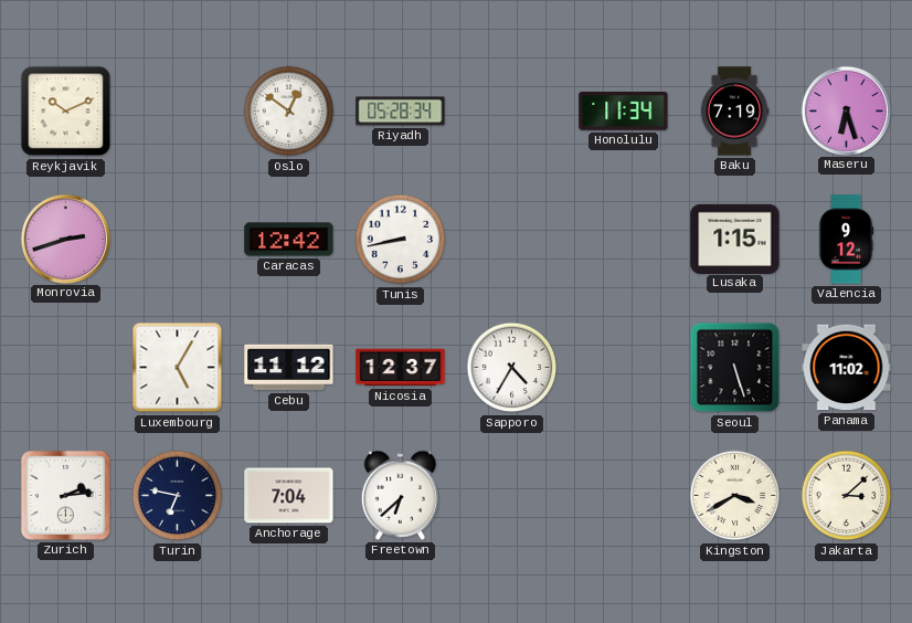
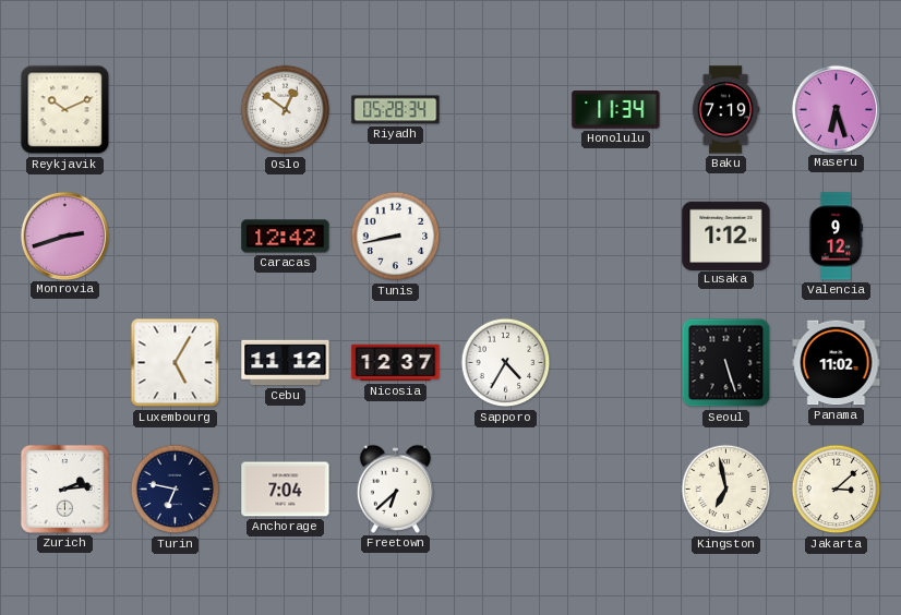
Lusaka: 1:15 -> 1:12 (726, 236)
Kingston: 3:40 -> 6:58 (726, 490)
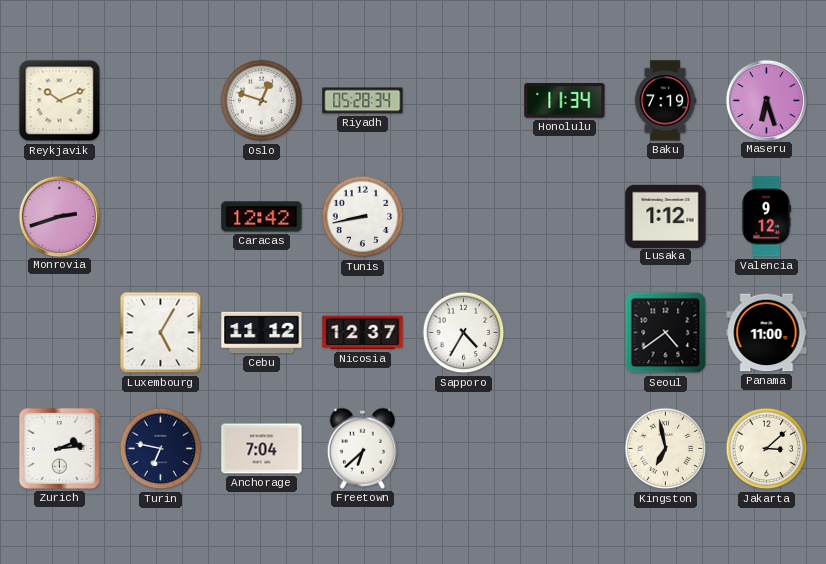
Oslo: 12:51 -> 12:48 (262, 101)
Seoul: 5:27 -> 4:39 (666, 333)
Panama: 11:02 -> 11:00 (767, 333)
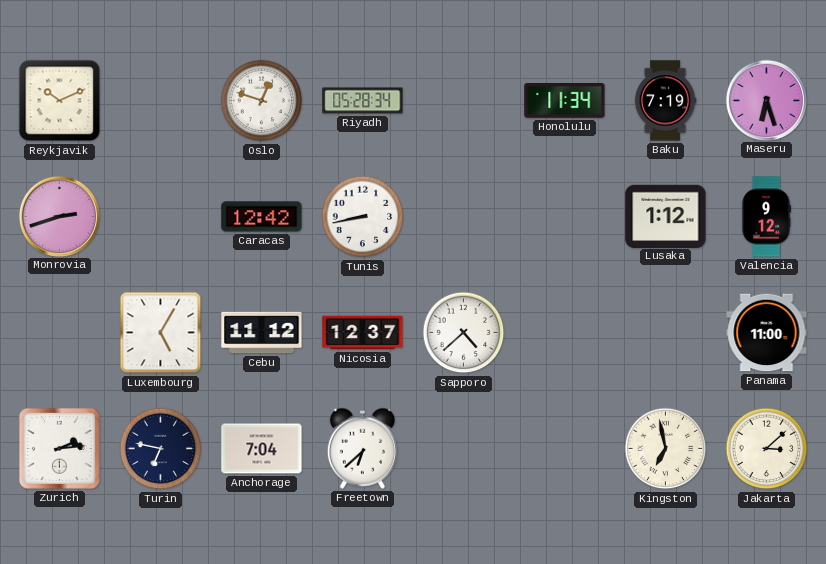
Sapporo: 4:35 -> 4:38 (464, 333)
Seoul: 4:39 -> none (666, 333)
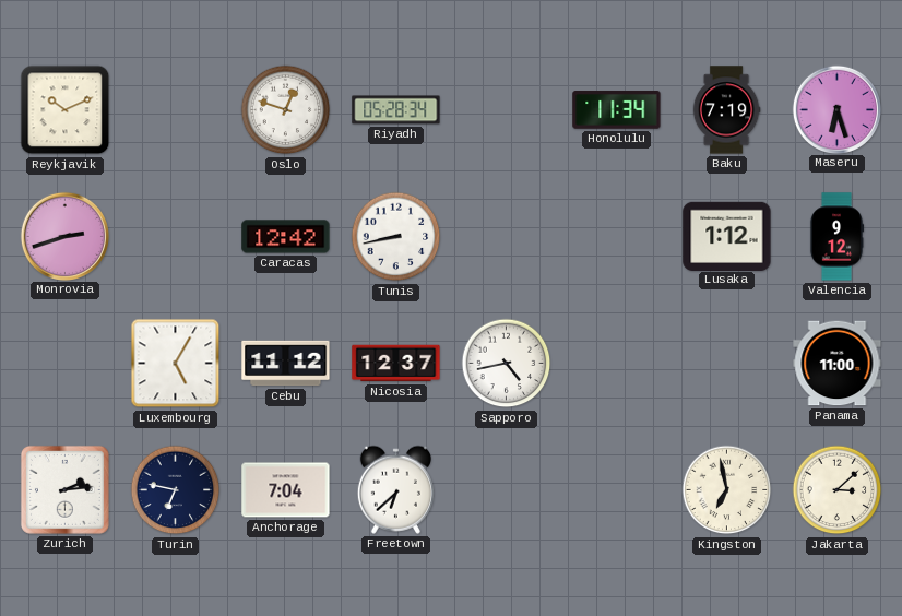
Sapporo: 4:38 -> 4:43 (507, 364)
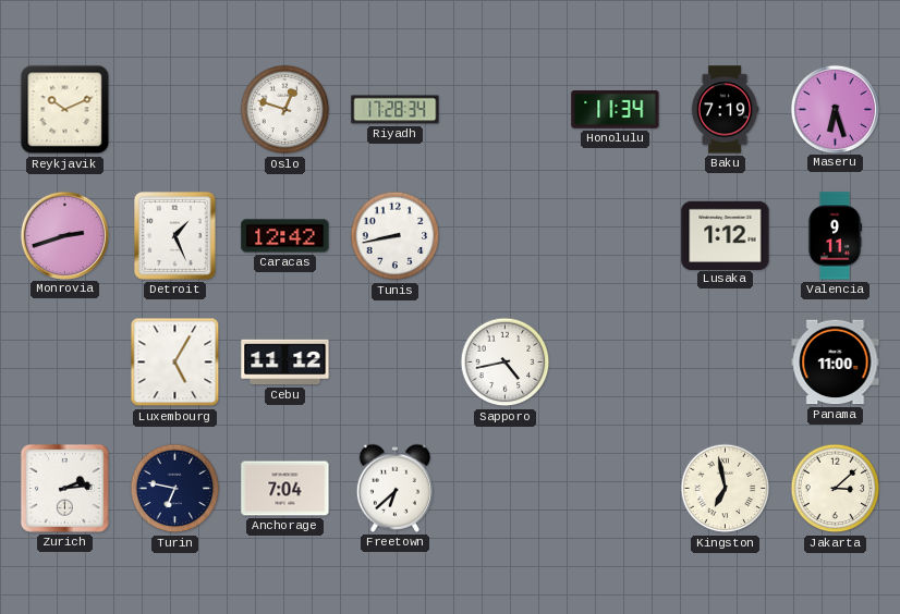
Riyadh: 05:28 -> 17:28 (396, 110)
Detroit: none -> 1:26 (174, 235)
Valencia: 9:12 -> 9:11 (835, 236)
Nicosia: 12:37 -> none (396, 364)
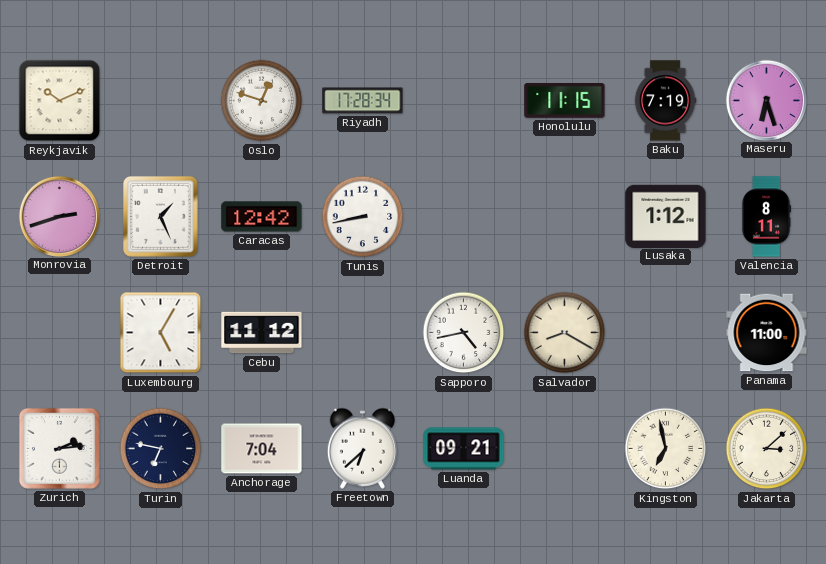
Honolulu: 11:34 -> 11:15 (565, 101)
Valencia: 9:11 -> 8:11 (766, 217)
Salvador: none -> 8:20 (565, 333)
Luanda: none -> 09:21 (464, 449)
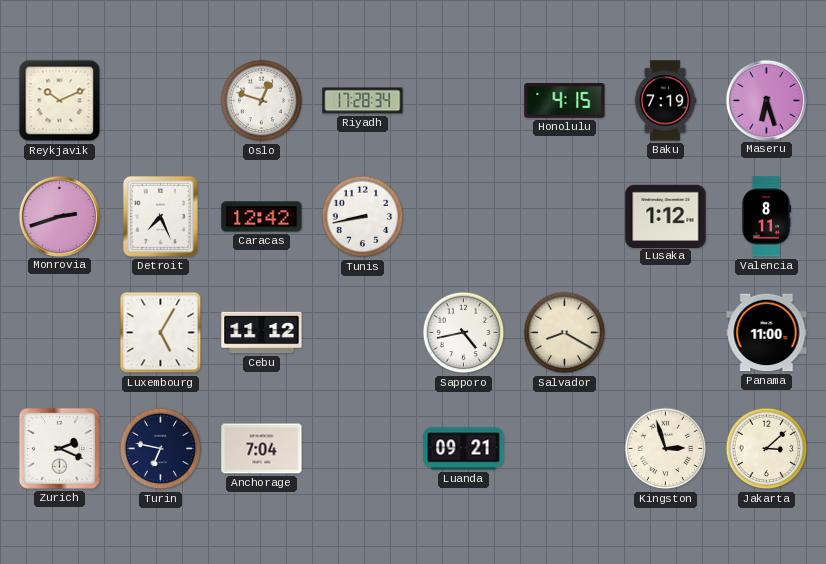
Honolulu: 11:15 -> 4:15 (565, 101)
Detroit: 1:26 -> 7:26 (160, 216)
Zurich: 2:14 -> 2:19 (59, 448)
Freetown: 6:38 -> none (362, 448)
Kingston: 6:58 -> 2:57 (666, 449)
